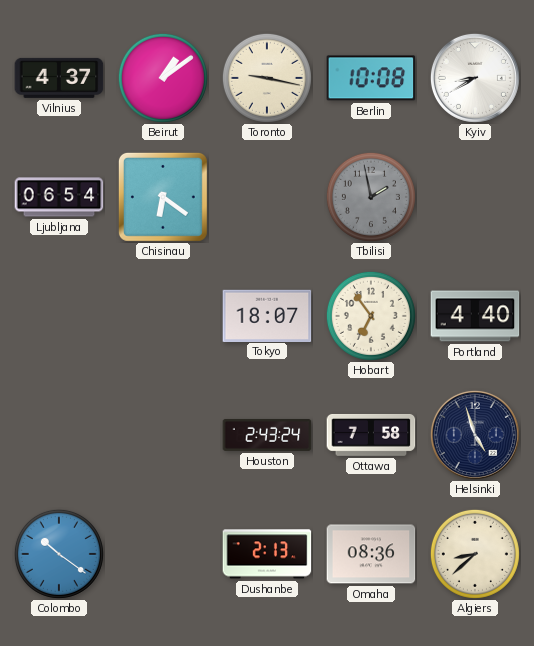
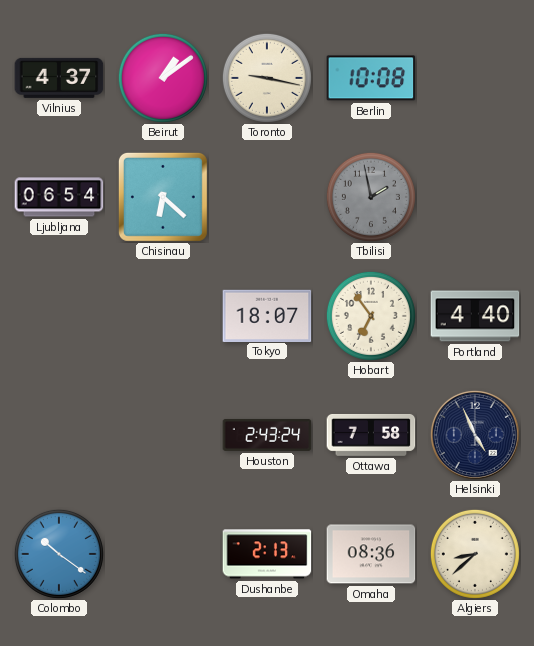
Kyiv: 8:40 -> none (475, 78)
Chisinau: 6:21 -> 6:22 (163, 197)
Helsinki: 4:57 -> 4:56 (475, 435)
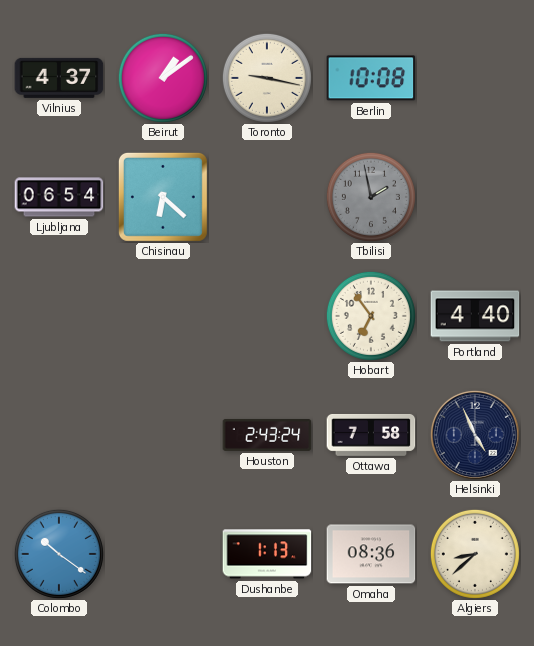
Tokyo: 18:07 -> none (267, 315)
Dushanbe: 2:13 -> 1:13 (267, 554)
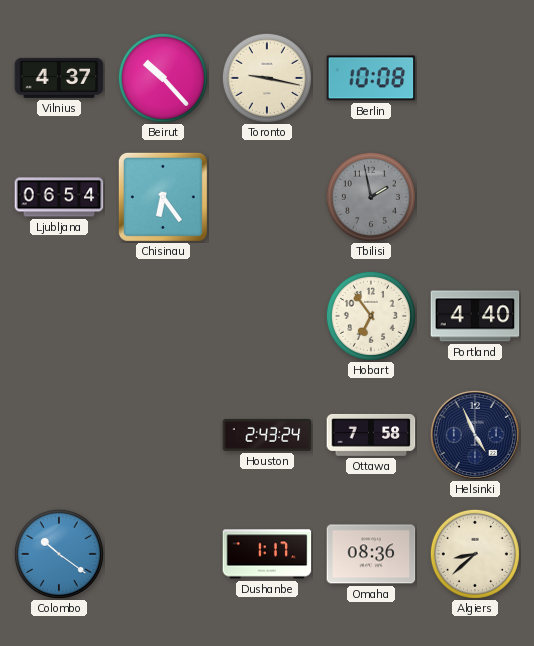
Beirut: 1:09 -> 10:23 (163, 78)
Chisinau: 6:22 -> 6:24 (163, 197)
Dushanbe: 1:13 -> 1:17 (267, 554)
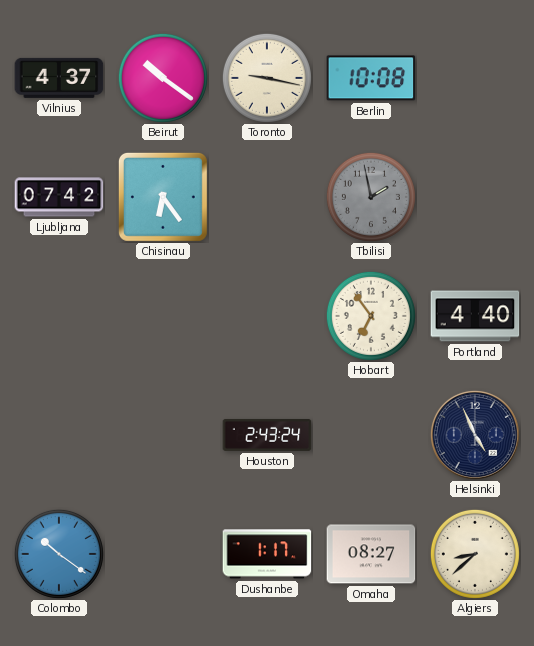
Beirut: 10:23 -> 10:21 (163, 78)
Ljubljana: 06:54 -> 07:42 (59, 197)
Ottawa: 7:58 -> none (371, 435)
Omaha: 08:36 -> 08:27 (371, 554)
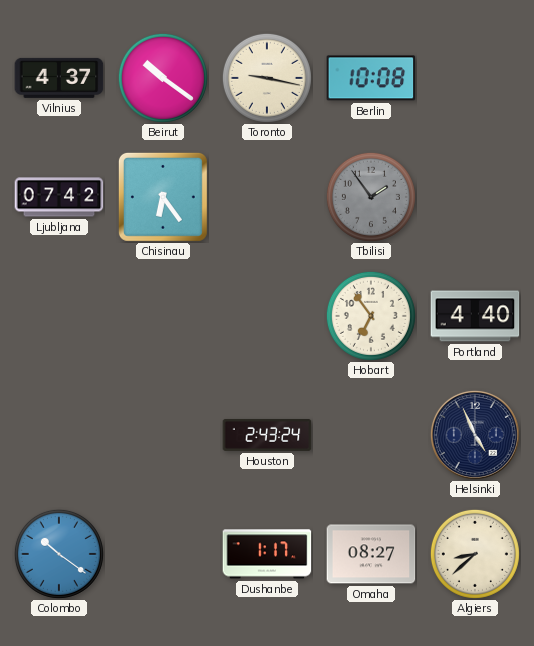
Tbilisi: 1:58 -> 1:54 (371, 197)
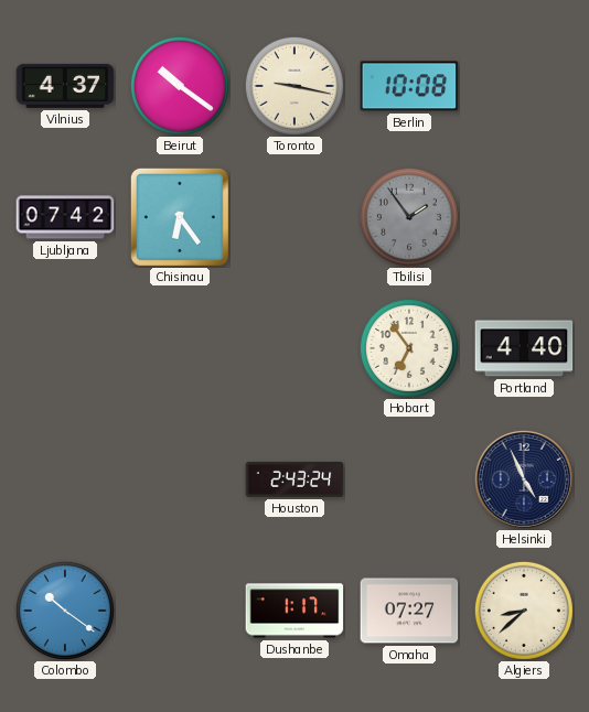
Omaha: 08:27 -> 07:27 (409, 611)
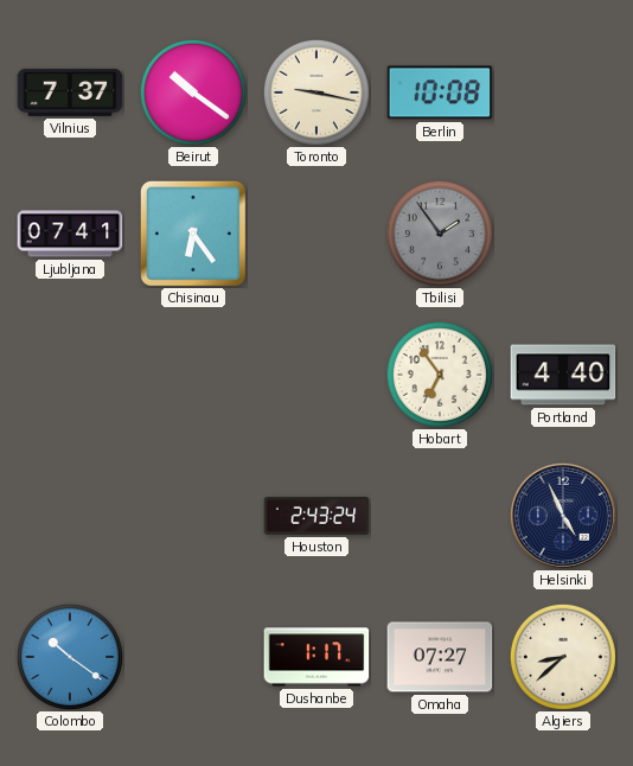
Vilnius: 4:37 -> 7:37 (70, 92)
Ljubljana: 07:42 -> 07:41 (70, 234)
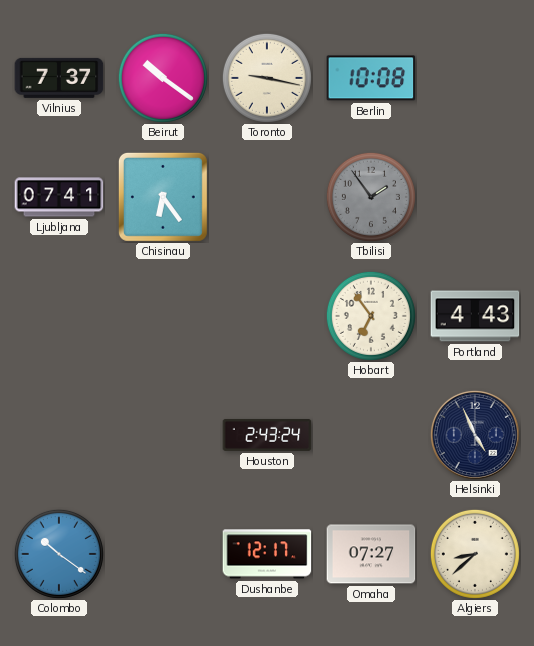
Portland: 4:40 -> 4:43 (475, 316)
Dushanbe: 1:17 -> 12:17 (267, 554)
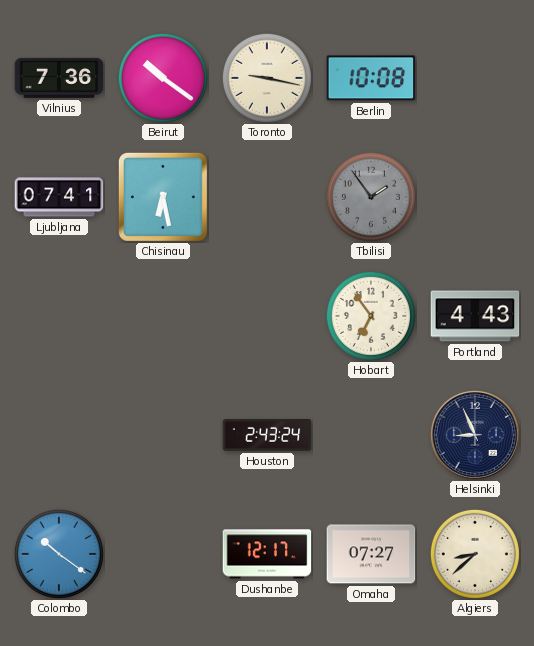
Vilnius: 7:37 -> 7:36 (59, 78)
Chisinau: 6:24 -> 6:28 (163, 197)
Helsinki: 4:56 -> 8:56 (475, 435)
